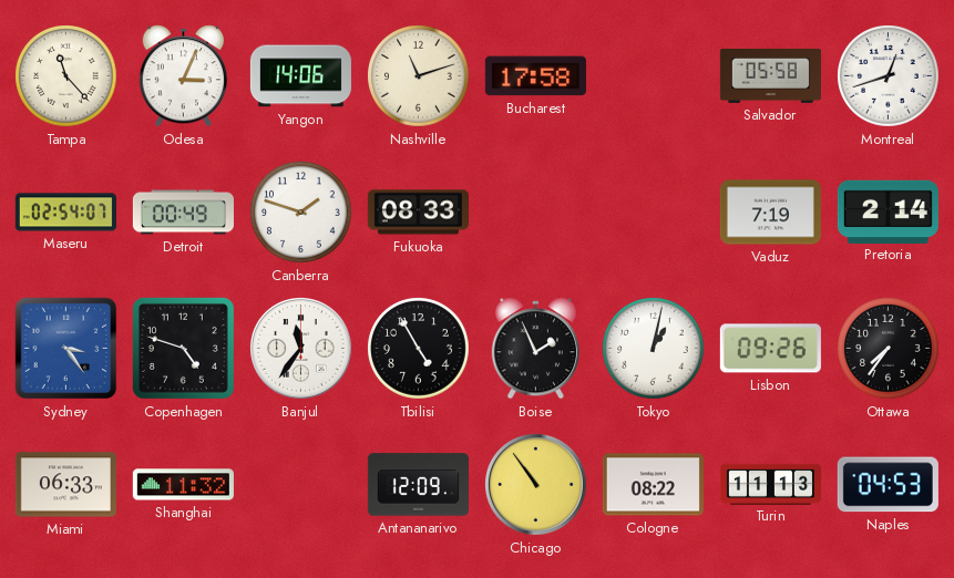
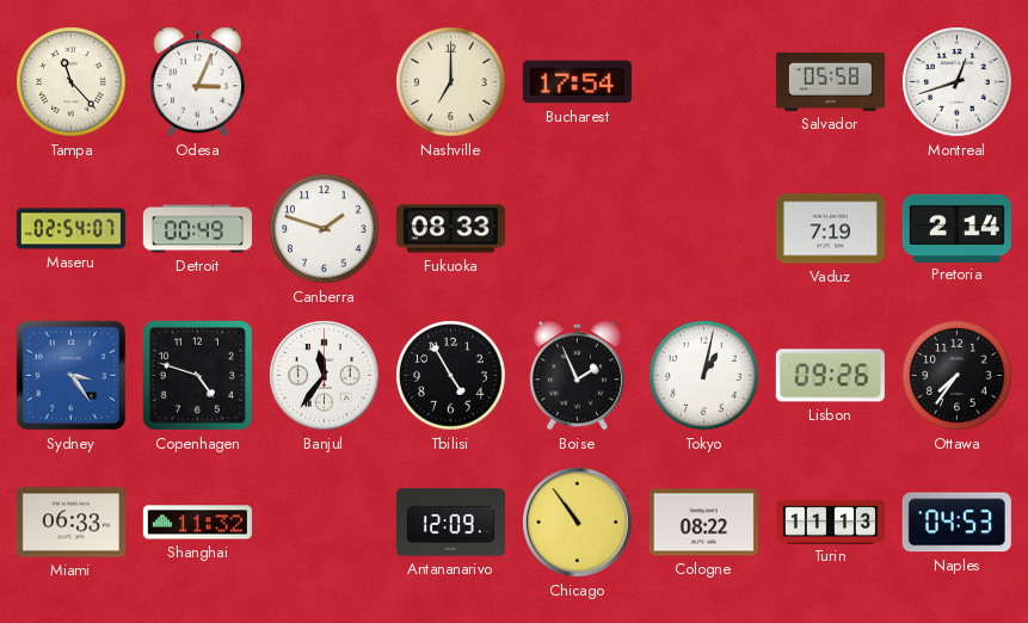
Yangon: 14:06 -> none (300, 76)
Nashville: 11:12 -> 7:00 (451, 82)
Bucharest: 17:58 -> 17:54 (577, 82)
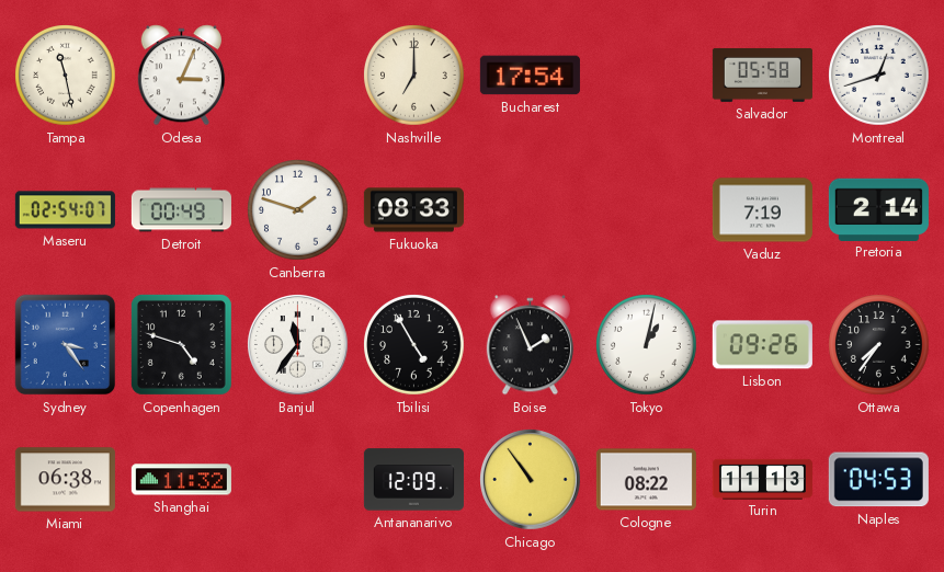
Tampa: 11:23 -> 11:28 (66, 76)
Miami: 06:33 -> 06:38 (65, 480)
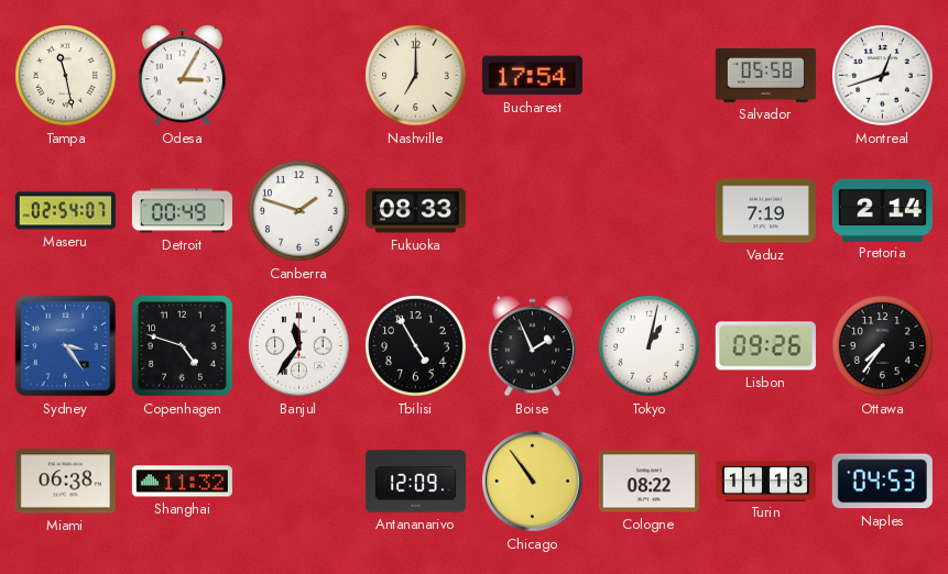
Odesa: 3:04 -> 3:05 (182, 76)
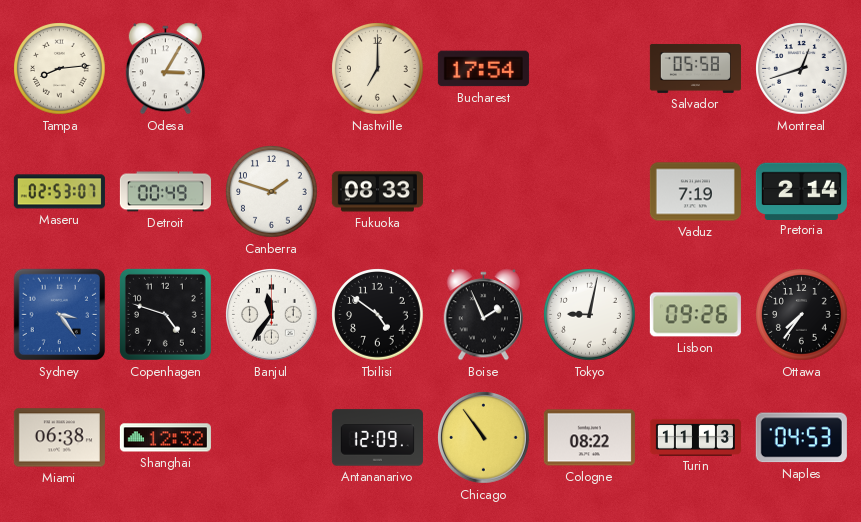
Tampa: 11:28 -> 8:14 (60, 69)
Maseru: 02:54 -> 02:53 (59, 192)
Tbilisi: 4:55 -> 4:51 (378, 315)
Tokyo: 1:02 -> 9:02 (590, 315)
Shanghai: 11:32 -> 12:32 (165, 438)
